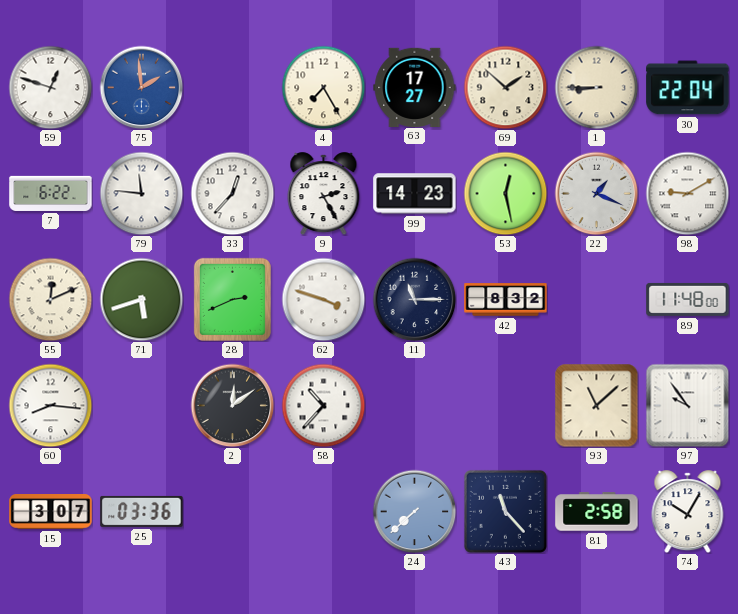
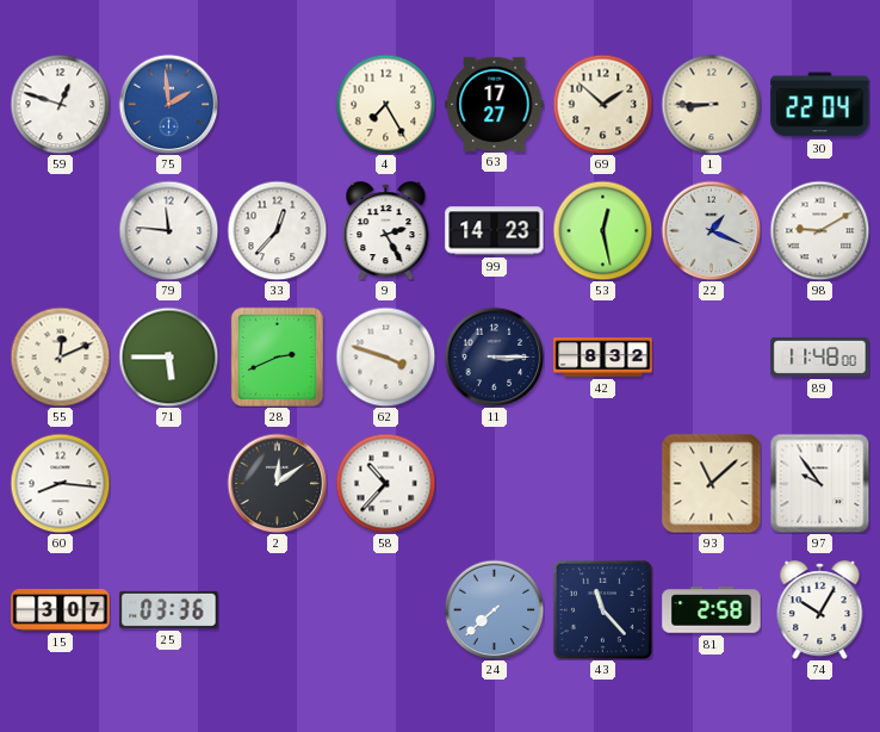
7: 6:22 -> none (51, 193)
71: 5:42 -> 5:45 (168, 356)
11: 11:15 -> 3:15 (494, 356)
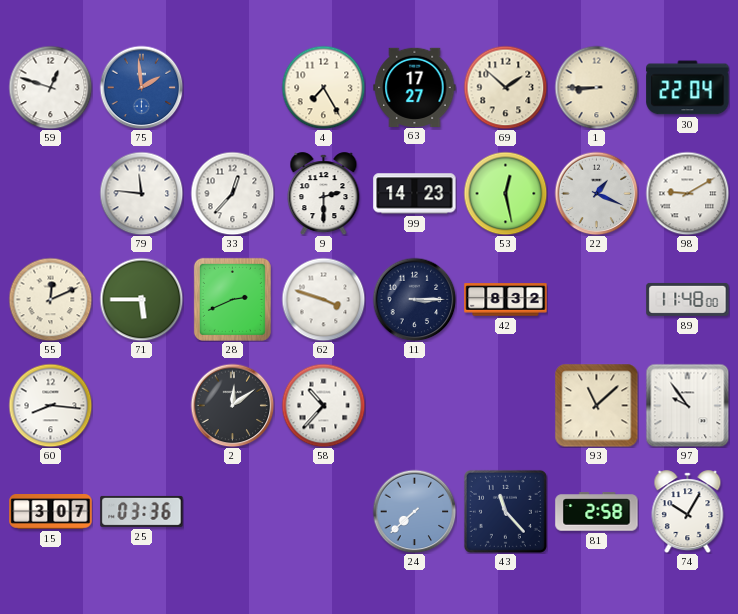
9: 2:25 -> 2:30 (324, 194)
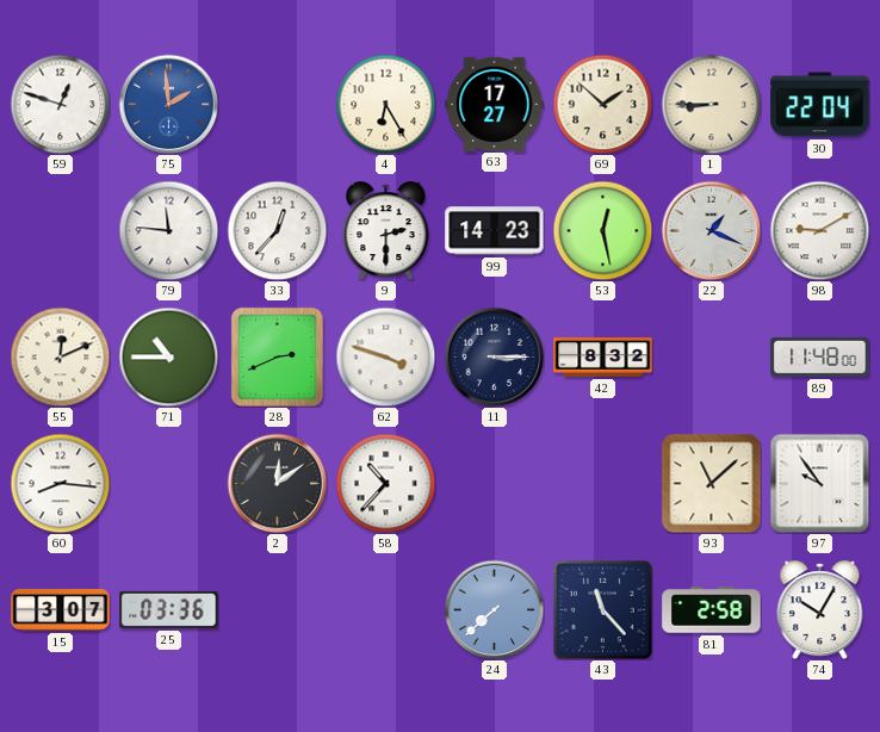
4: 7:25 -> 6:25 (385, 104)
71: 5:45 -> 10:45 (168, 356)
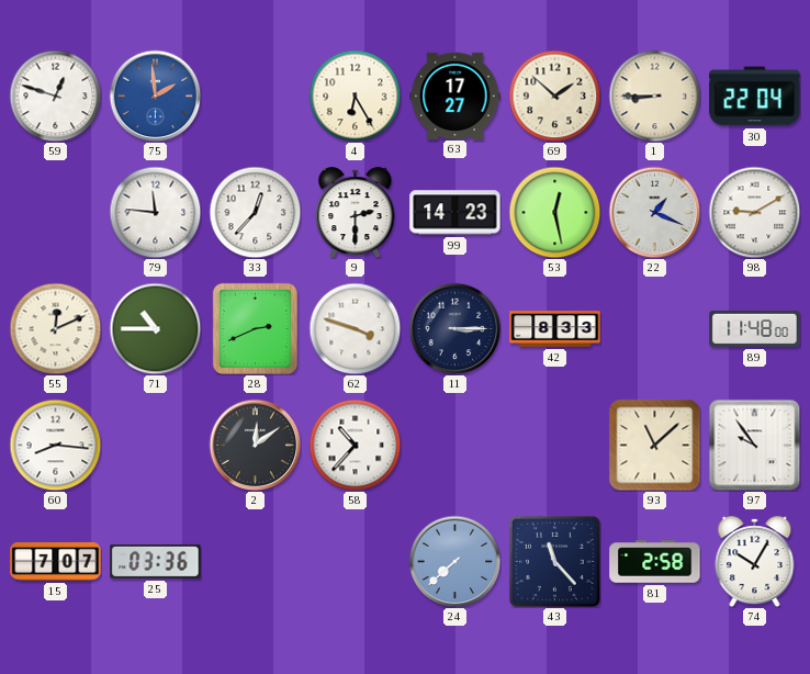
42: 8:32 -> 8:33 (555, 329)
15: 3:07 -> 7:07 (56, 562)
